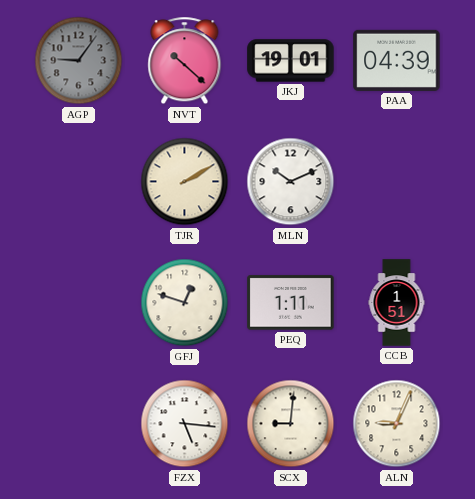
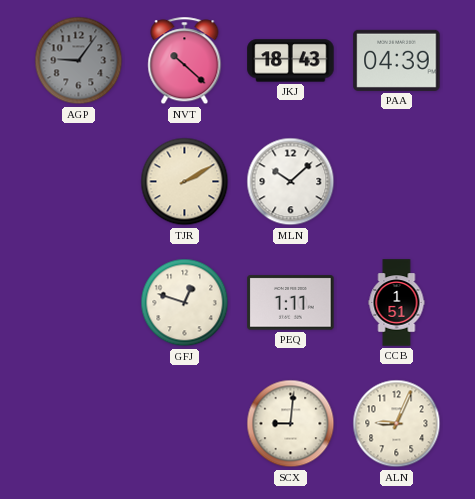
JKJ: 19:01 -> 18:43 (291, 61)
MLN: 10:11 -> 10:08 (291, 182)
FZX: 5:16 -> none (185, 424)
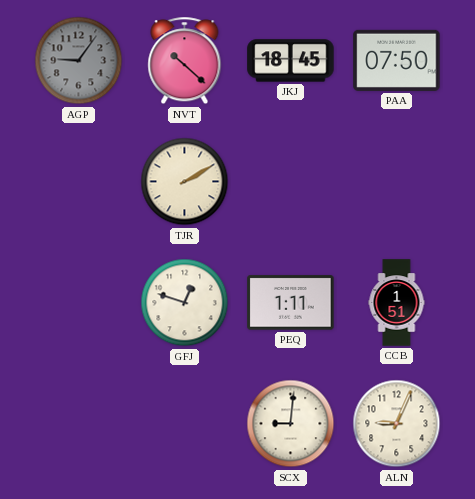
JKJ: 18:43 -> 18:45 (291, 61)
PAA: 04:39 -> 07:50 (397, 60)
MLN: 10:08 -> none (291, 182)
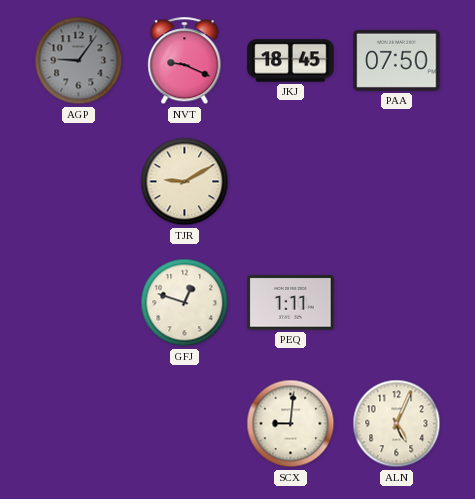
NVT: 10:22 -> 9:19 (185, 61)
TJR: 2:10 -> 9:10 (185, 182)
CCB: 1:51 -> none (397, 303)
ALN: 9:04 -> 5:04 (397, 424)
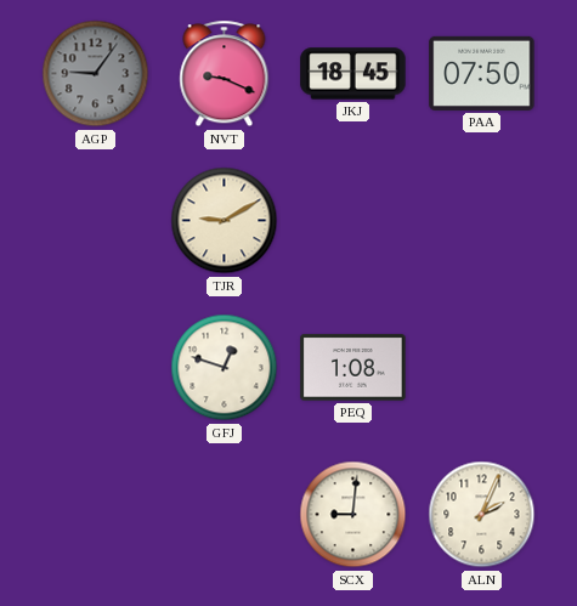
PEQ: 1:11 -> 1:08 (353, 368)
ALN: 5:04 -> 2:04 (482, 515)
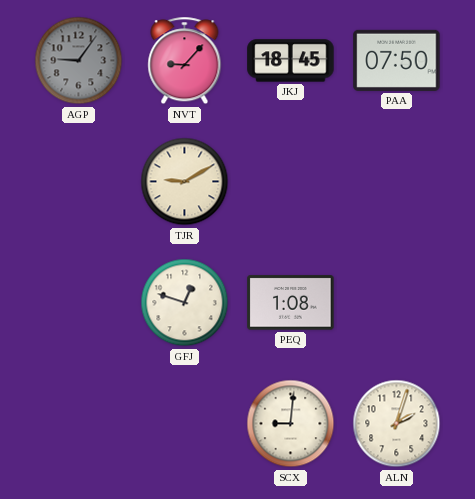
NVT: 9:19 -> 9:07 (185, 61)
ALN: 2:04 -> 2:03 (397, 424)
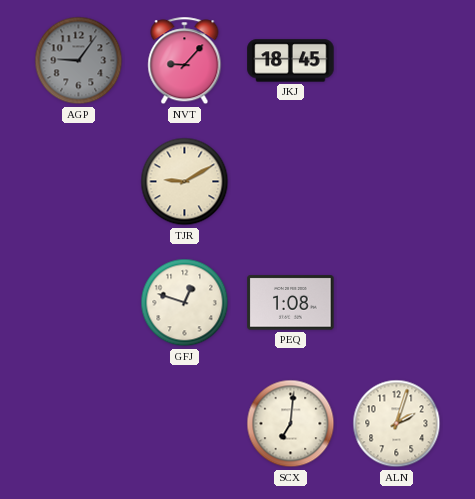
PAA: 07:50 -> none (397, 60)
SCX: 9:01 -> 7:01 (291, 424)
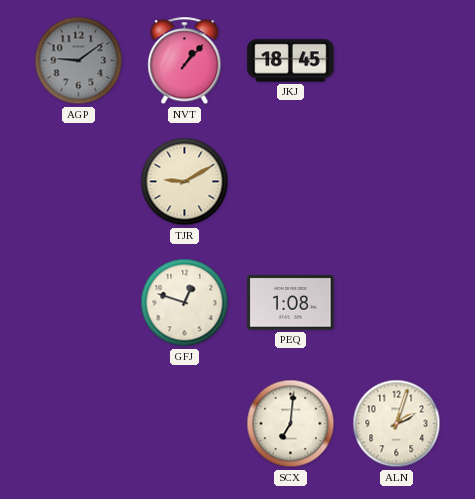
AGP: 9:06 -> 9:09 (79, 61)
NVT: 9:07 -> 1:07 (185, 61)
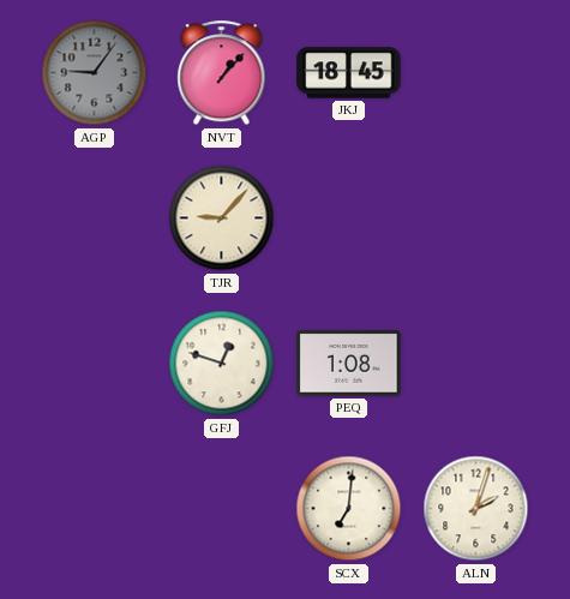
AGP: 9:09 -> 9:06 (95, 73)
TJR: 9:10 -> 9:07 (222, 218)
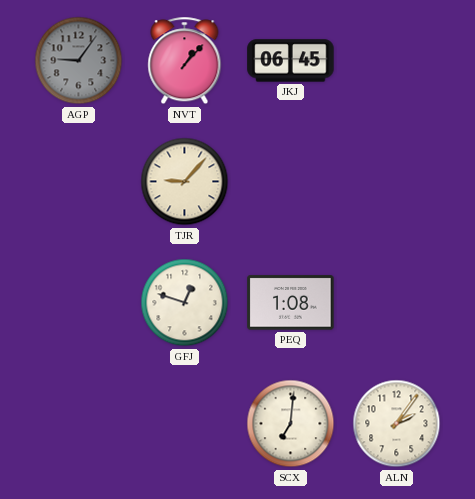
JKJ: 18:45 -> 06:45 (291, 61)
ALN: 2:03 -> 2:06 (397, 424)
